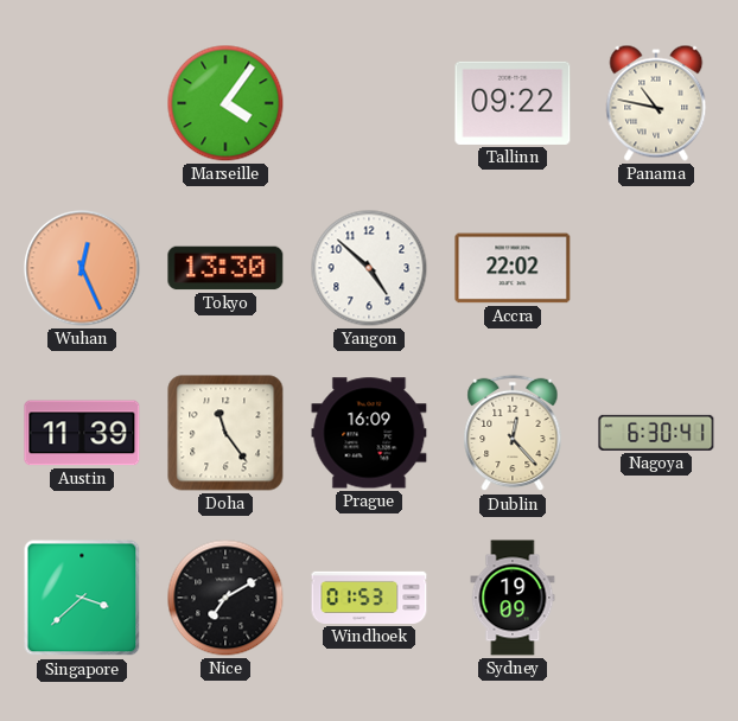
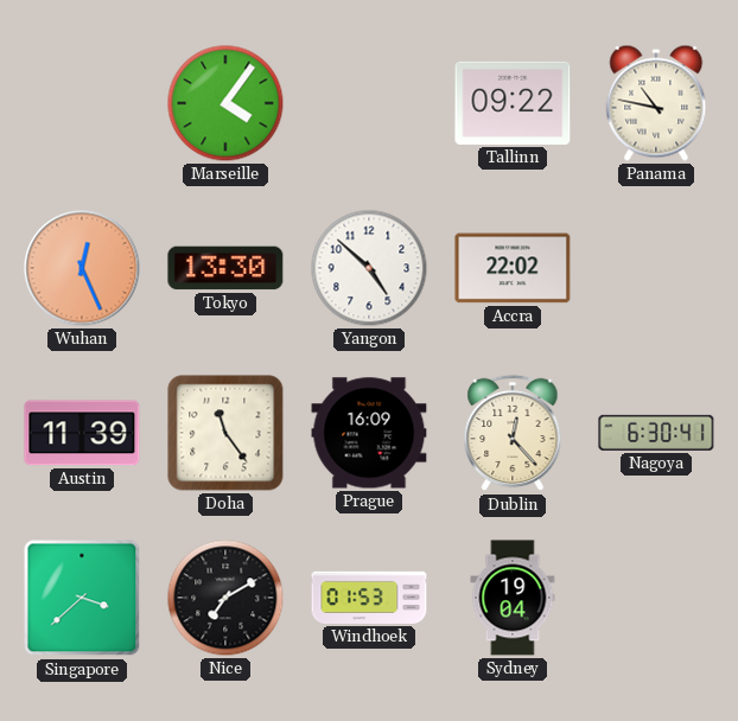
Sydney: 19:09 -> 19:04 (513, 598)
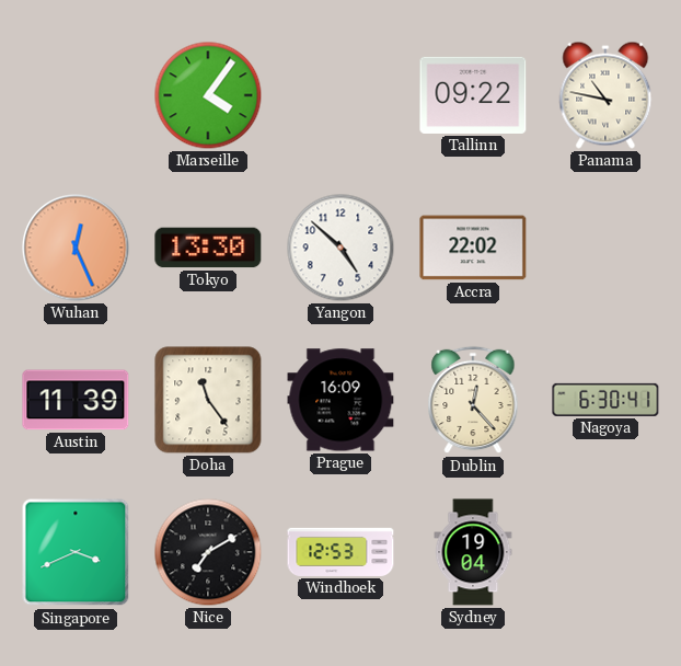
Singapore: 3:38 -> 3:41 (76, 552)
Windhoek: 01:53 -> 12:53 (340, 552)
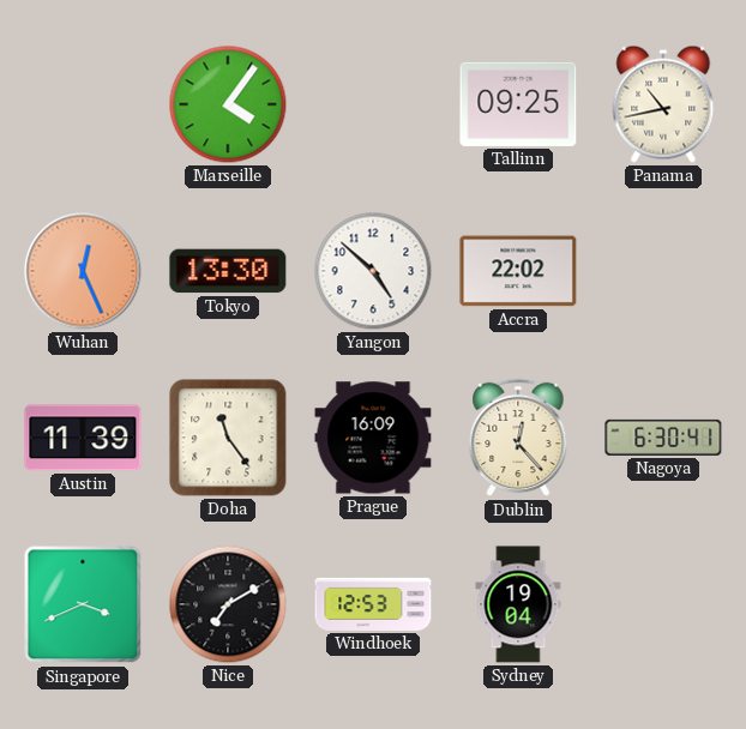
Tallinn: 09:22 -> 09:25 (518, 104)
Panama: 10:47 -> 10:43 (663, 104)
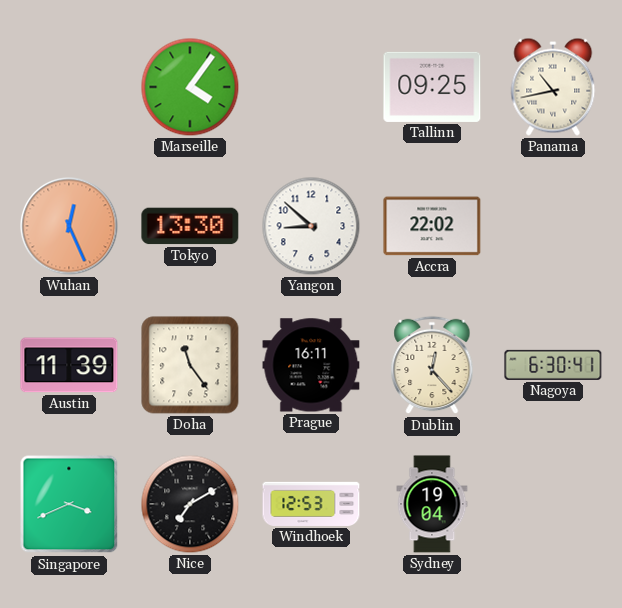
Yangon: 4:52 -> 8:52 (311, 226)
Prague: 16:09 -> 16:11 (311, 365)
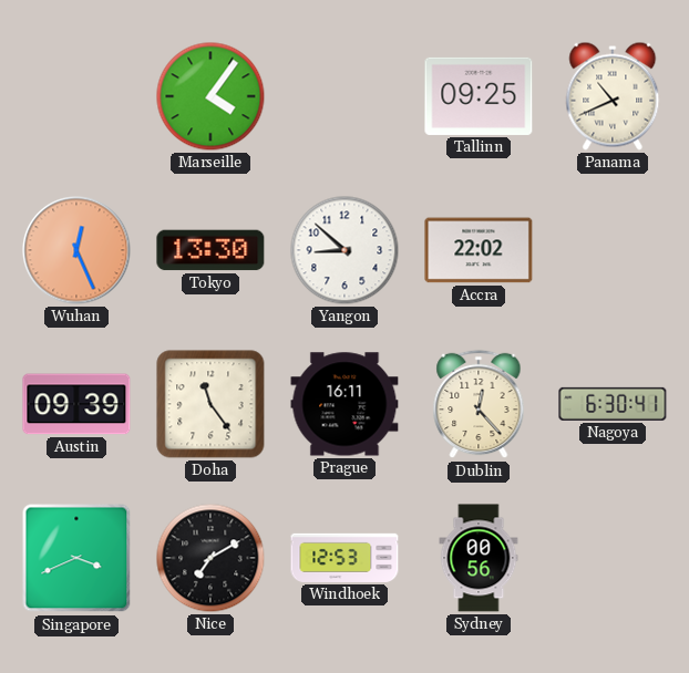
Panama: 10:43 -> 10:41 (613, 96)
Austin: 11:39 -> 09:39 (76, 404)
Sydney: 19:04 -> 00:56 (479, 558)
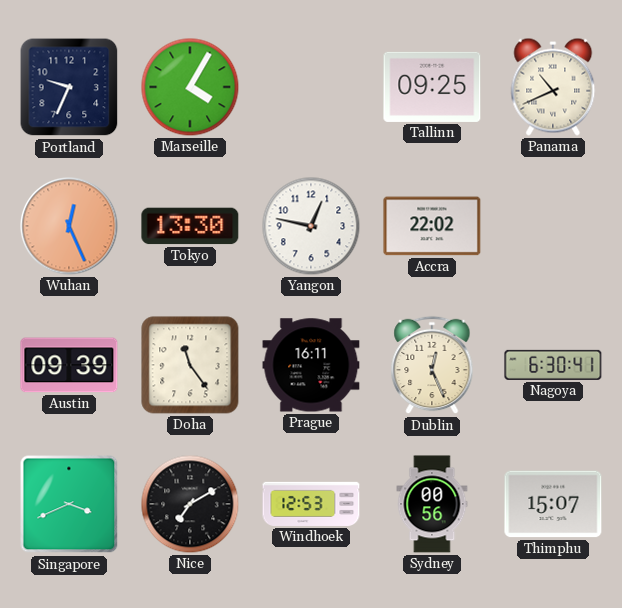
Portland: none -> 9:34 (69, 87)
Marseille: 4:06 -> 4:05 (190, 87)
Yangon: 8:52 -> 12:47 (311, 226)
Dublin: 12:23 -> 12:26 (432, 365)
Thimphu: none -> 15:07 (553, 504)
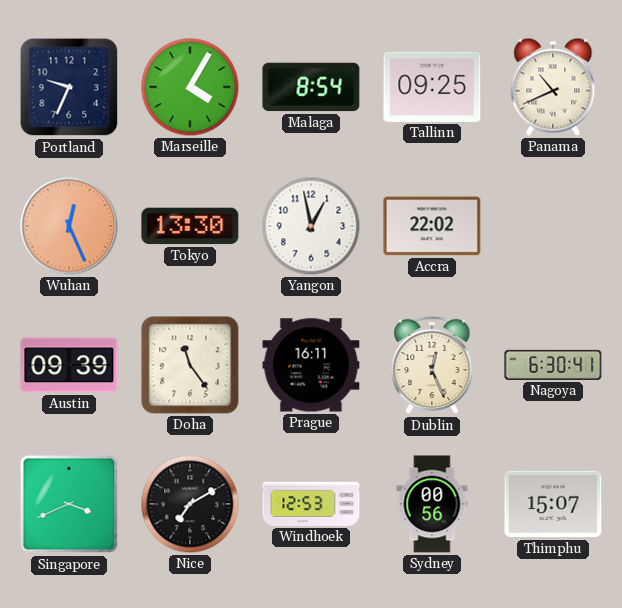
Malaga: none -> 8:54 (311, 87)
Yangon: 12:47 -> 12:58 (311, 226)
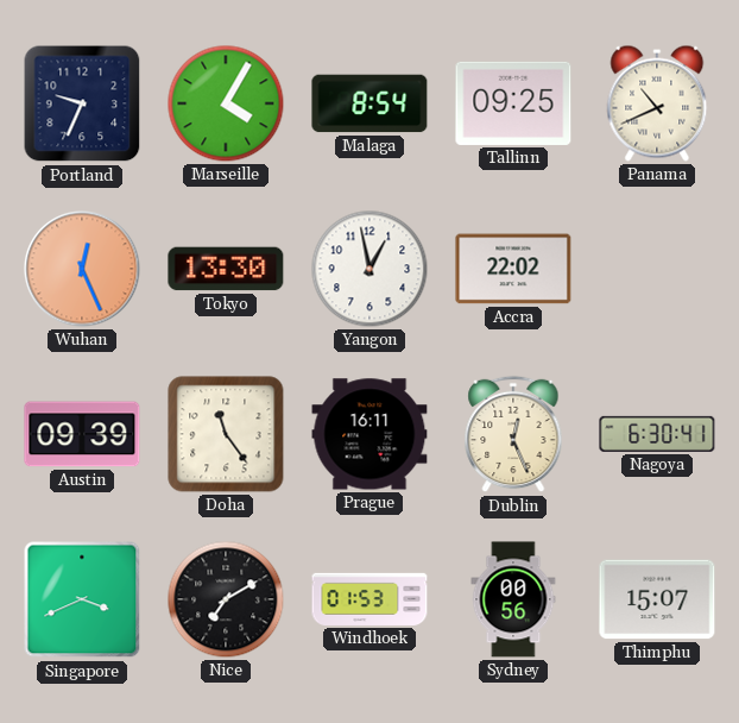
Windhoek: 12:53 -> 01:53 (369, 599)
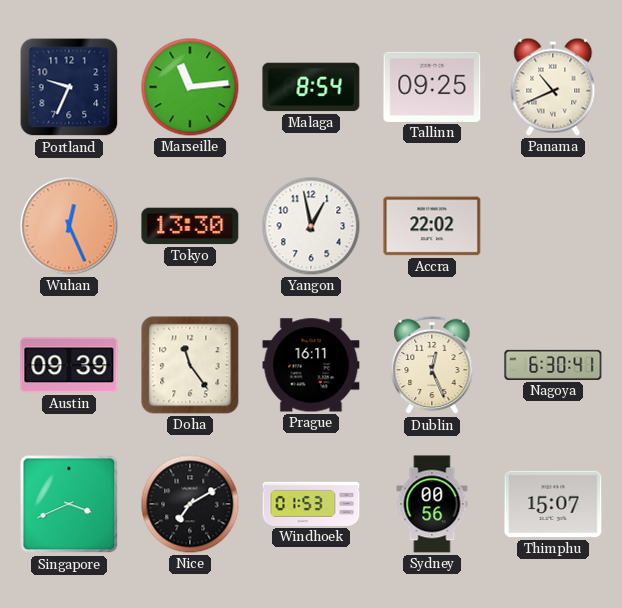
Marseille: 4:05 -> 11:14 (190, 87)
